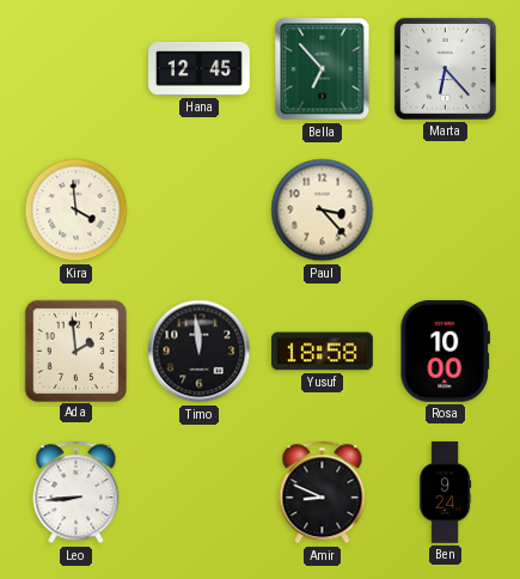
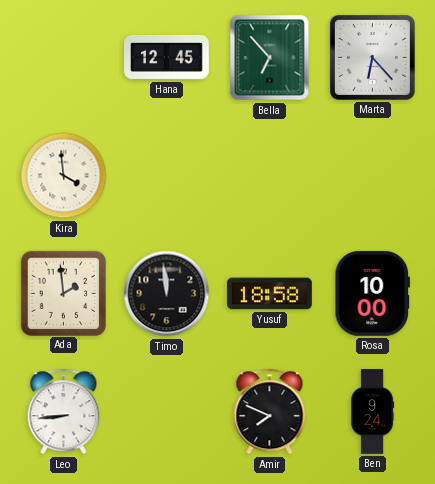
Paul: 3:23 -> none (323, 211)
Amir: 8:49 -> 7:49 (270, 412)
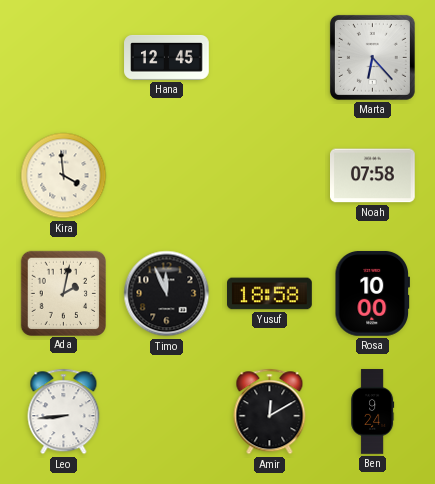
Bella: 6:53 -> none (270, 58)
Noah: none -> 07:58 (373, 176)
Ada: 1:59 -> 2:02 (63, 293)
Timo: 11:59 -> 11:56 (167, 294)
Amir: 7:49 -> 12:10 (270, 412)
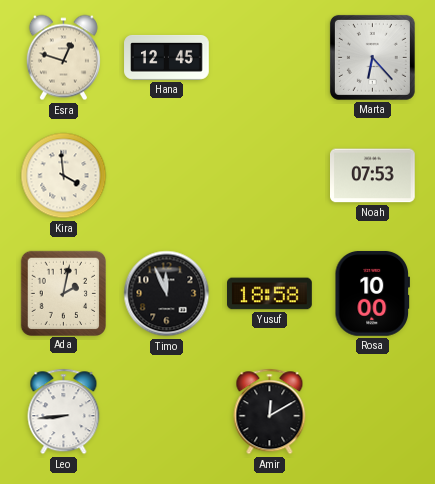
Esra: none -> 12:48 (63, 58)
Noah: 07:58 -> 07:53 (373, 176)
Ben: 9:24 -> none (373, 412)
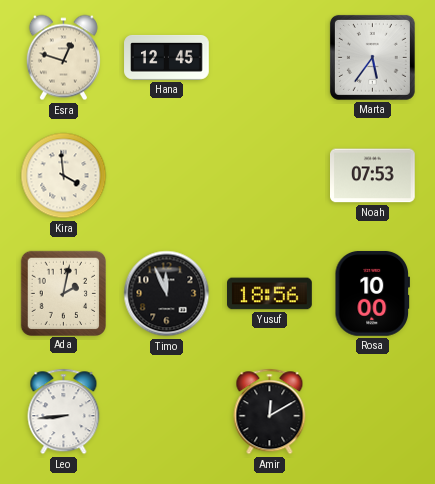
Marta: 6:23 -> 5:36 (372, 57)
Yusuf: 18:58 -> 18:56 (270, 294)
